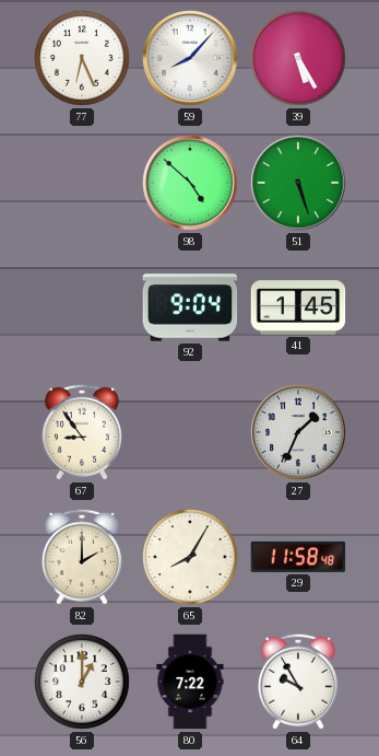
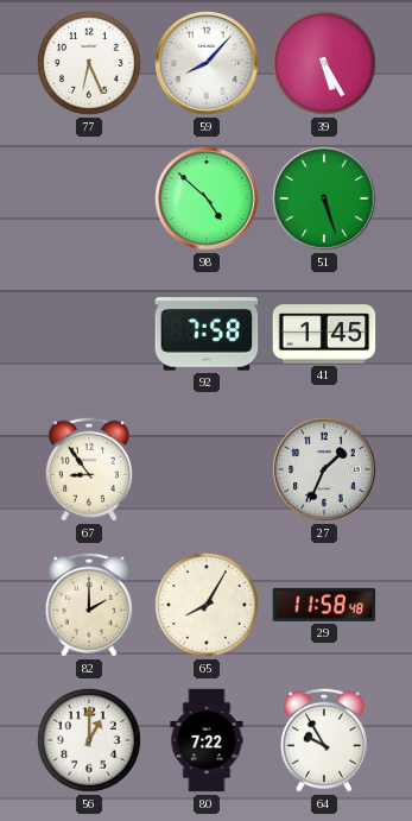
92: 9:04 -> 7:58 (207, 334)
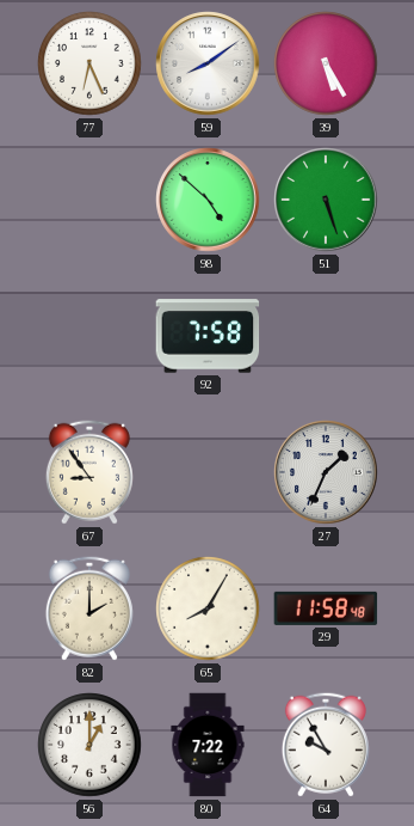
59: 8:07 -> 8:09 (208, 63)
41: 1:45 -> none (324, 334)
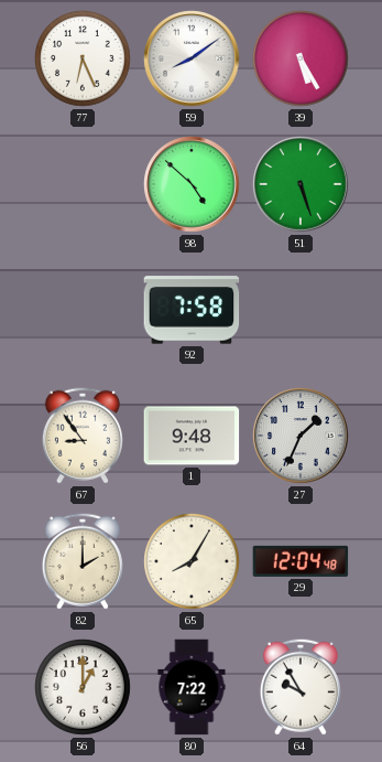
1: none -> 9:48 (192, 436)
29: 11:58 -> 12:04 (301, 561)
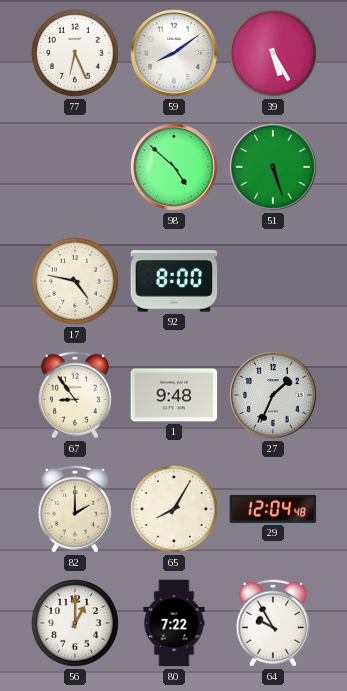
17: none -> 4:47 (75, 281)
92: 7:58 -> 8:00 (174, 281)
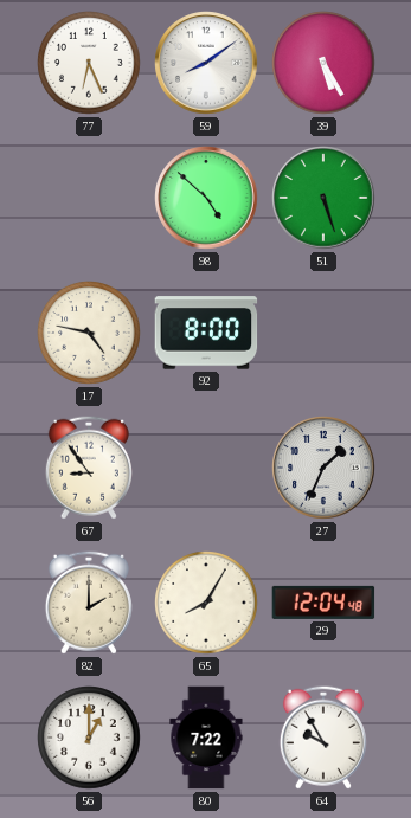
1: 9:48 -> none (174, 395)
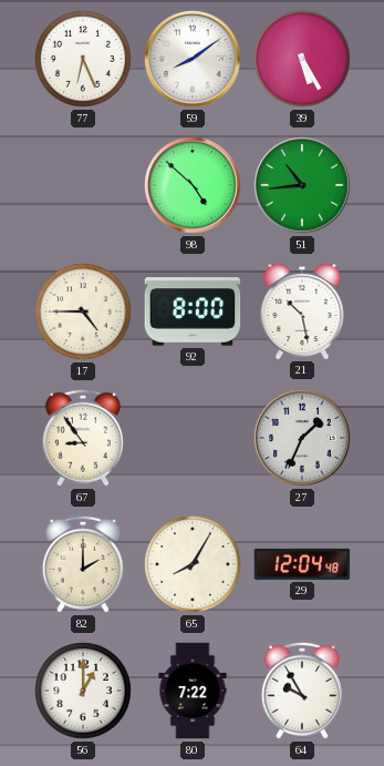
51: 5:27 -> 10:44 (302, 185)
17: 4:47 -> 4:45 (83, 311)
21: none -> 10:28 (302, 310)
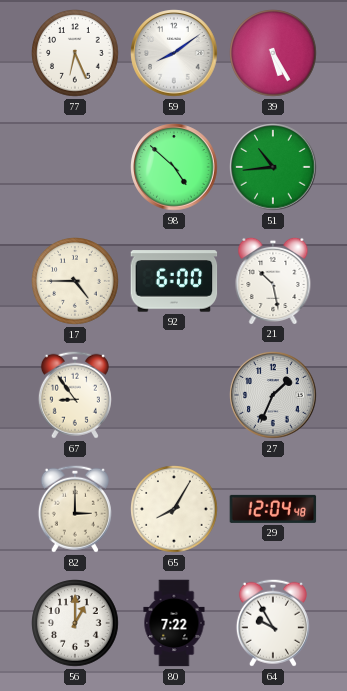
92: 8:00 -> 6:00 (174, 281)
82: 2:00 -> 3:00 (75, 509)
